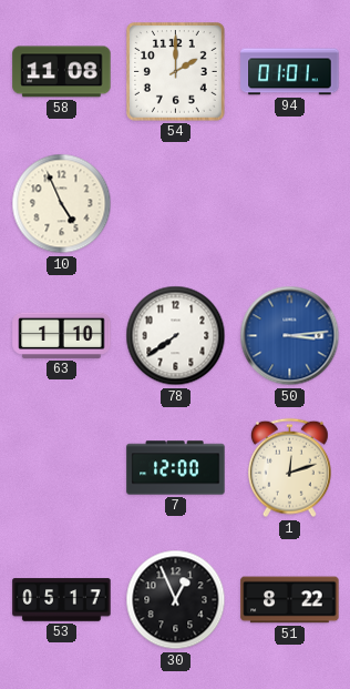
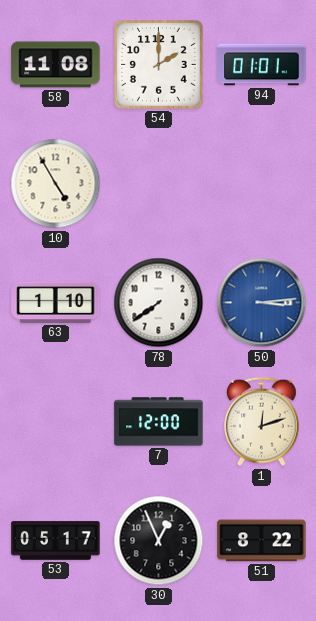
10: 4:56 -> 4:55 (56, 184)
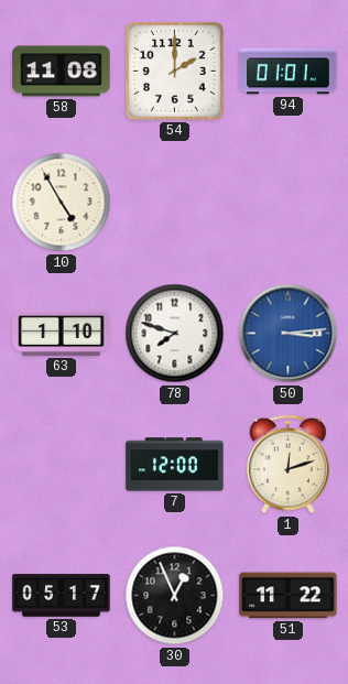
78: 7:39 -> 7:48 (175, 334)
51: 8:22 -> 11:22 (289, 596)
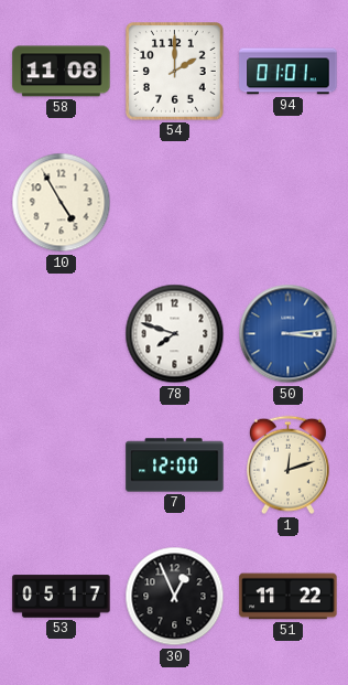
63: 1:10 -> none (62, 333)
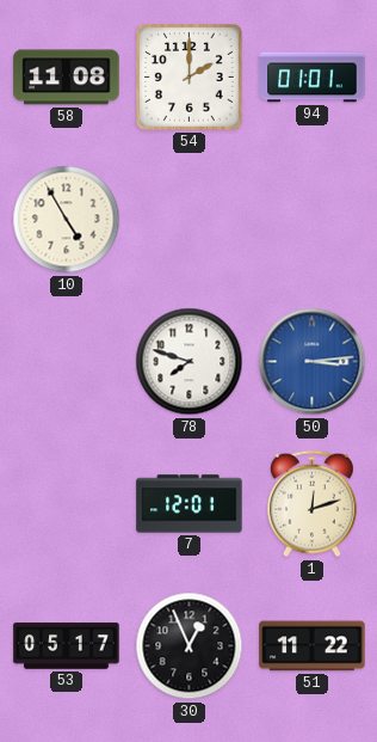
7: 12:00 -> 12:01 (190, 504)
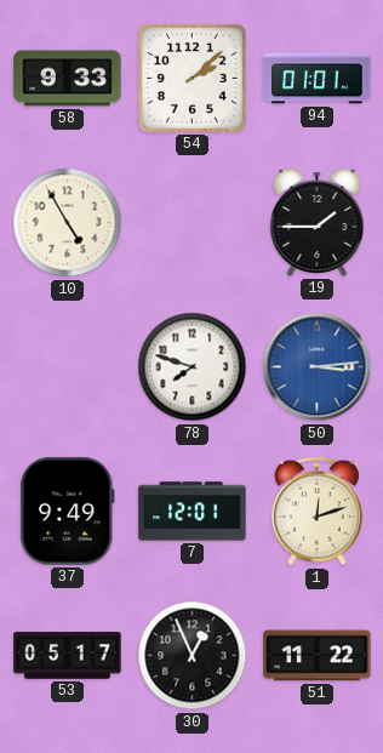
58: 11:08 -> 9:33 (68, 79)
54: 2:00 -> 2:08 (193, 79)
19: none -> 1:45 (318, 222)
37: none -> 9:49 (68, 512)
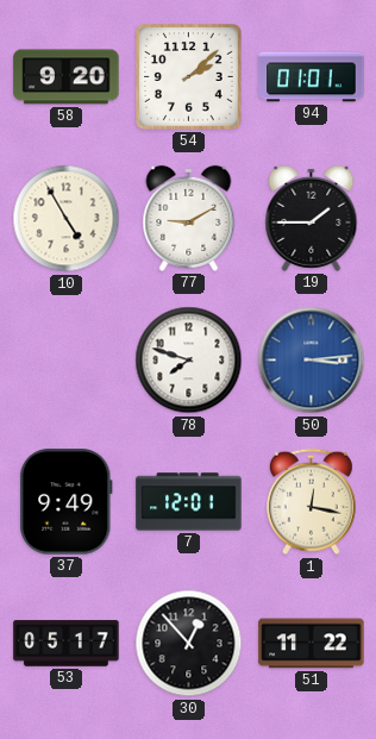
58: 9:33 -> 9:20 (67, 77)
77: none -> 9:10 (189, 218)
1: 12:12 -> 12:17 (311, 502)
30: 12:56 -> 12:53 (189, 644)
